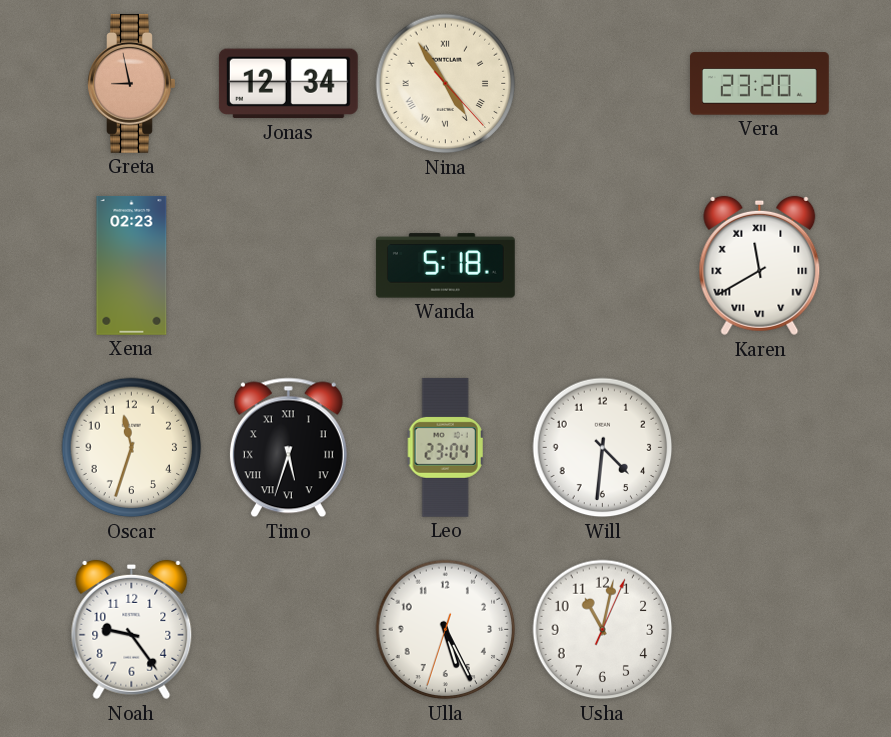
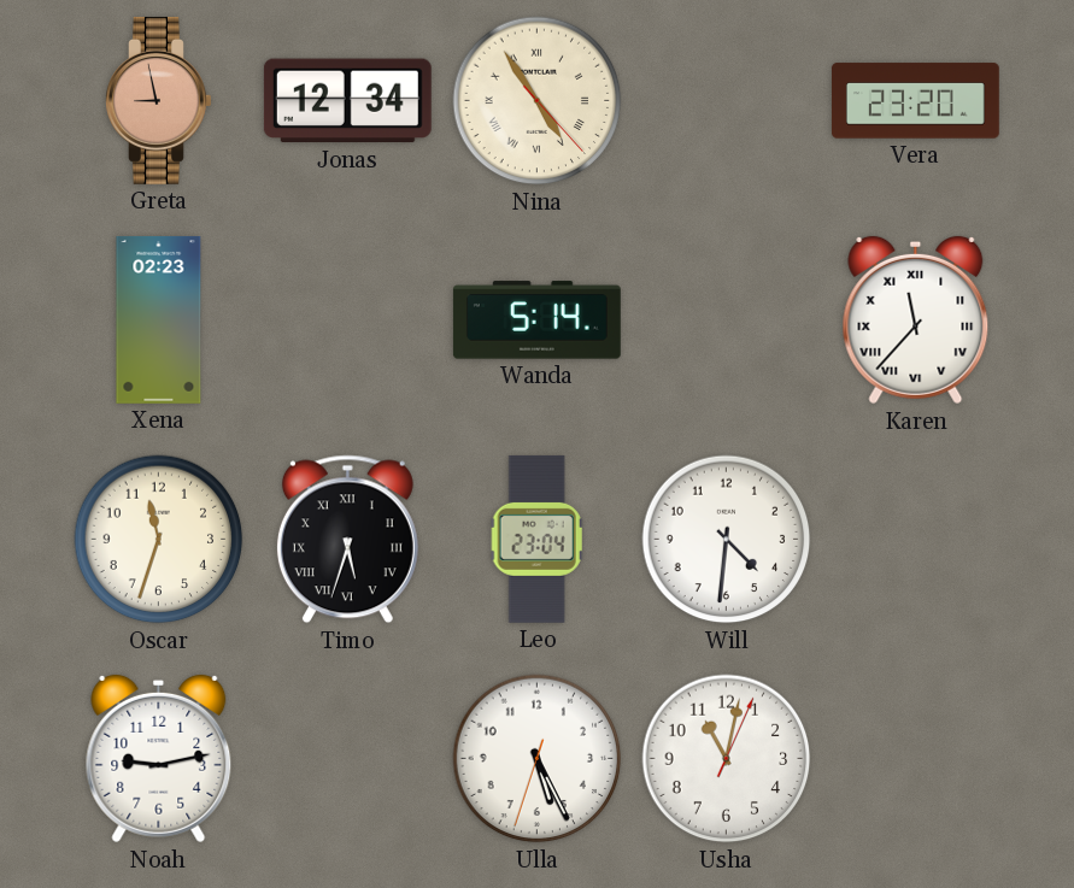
Wanda: 5:18 -> 5:14 (536, 320)
Karen: 11:40 -> 11:37 (916, 320)
Noah: 9:24 -> 9:13 (159, 759)
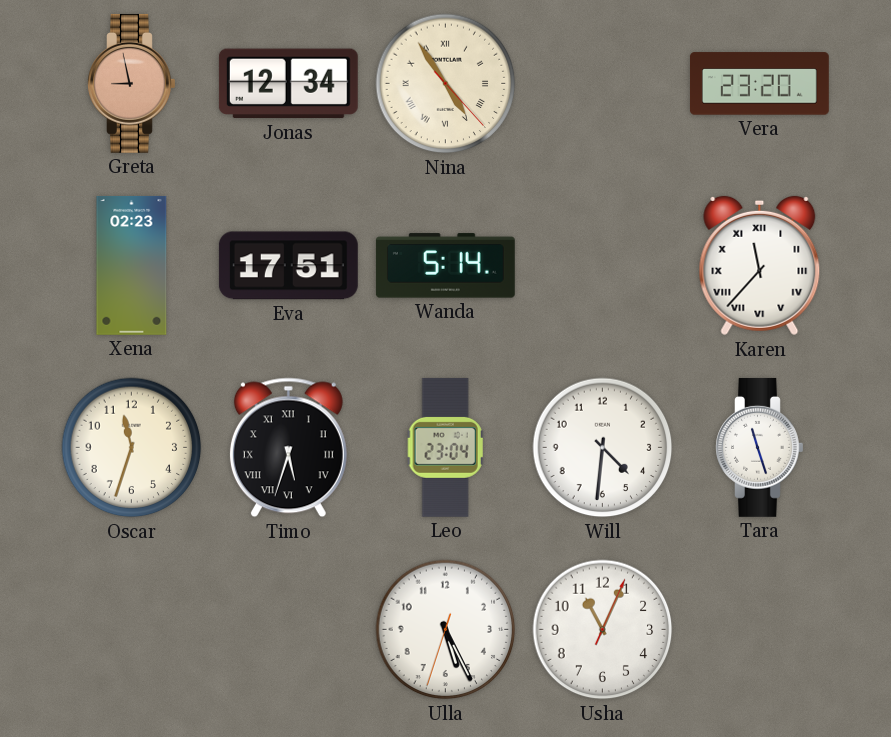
Eva: none -> 17:51 (288, 266)
Tara: none -> 11:27 (760, 447)
Noah: 9:13 -> none (159, 759)
Usha: 11:02 -> 11:04 (603, 630)
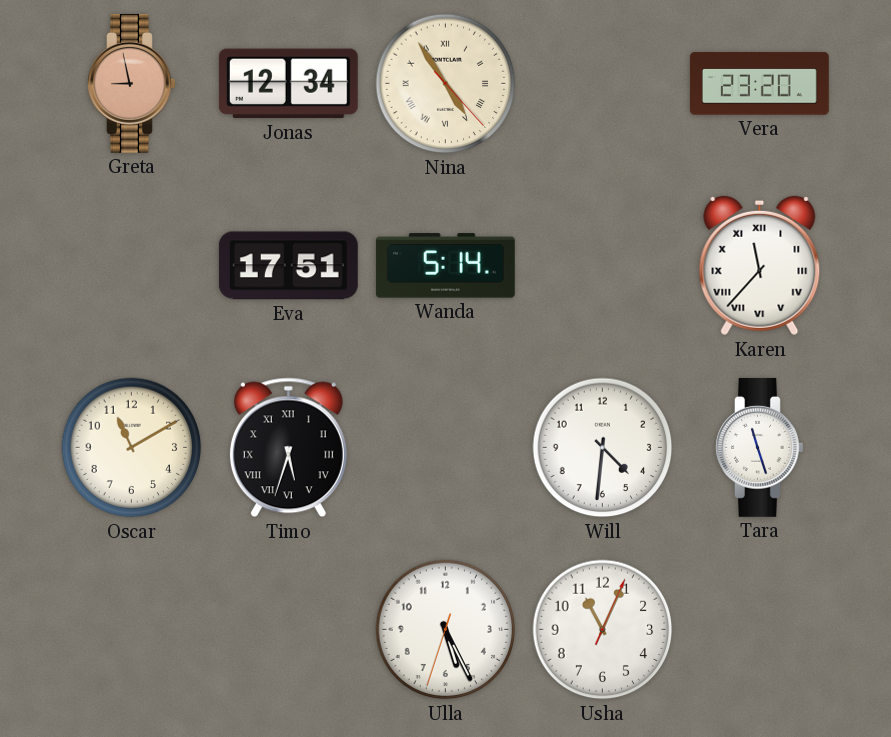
Xena: 02:23 -> none (132, 265)
Oscar: 11:33 -> 11:10 (132, 448)
Leo: 23:04 -> none (446, 447)
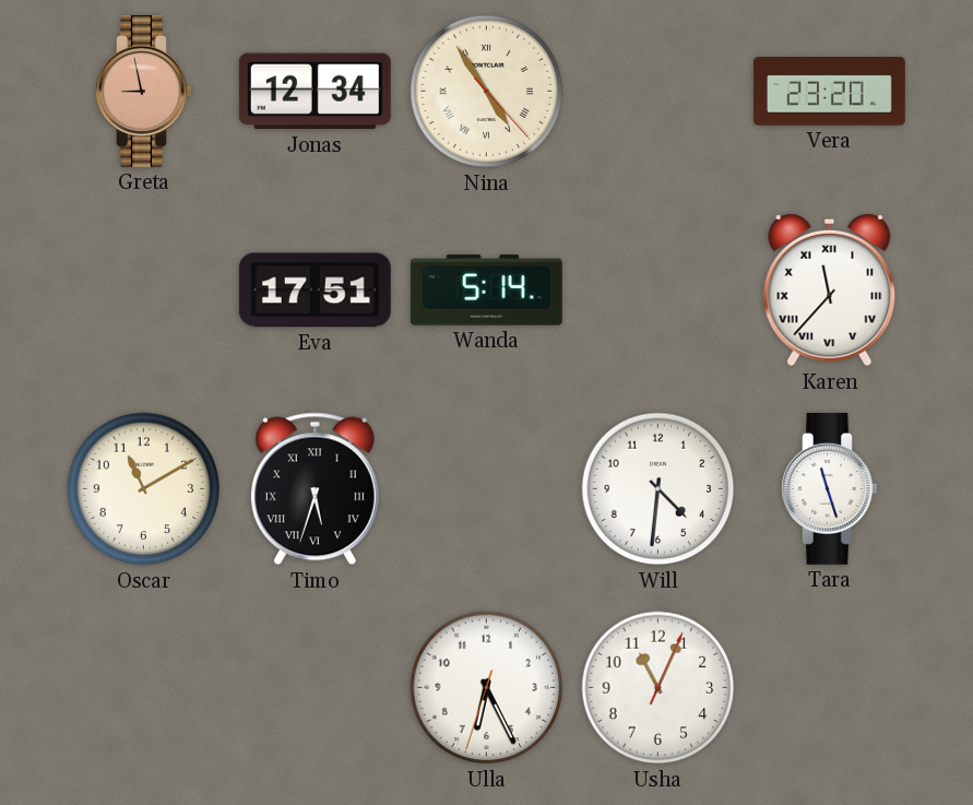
Ulla: 5:25 -> 6:25 (487, 688)
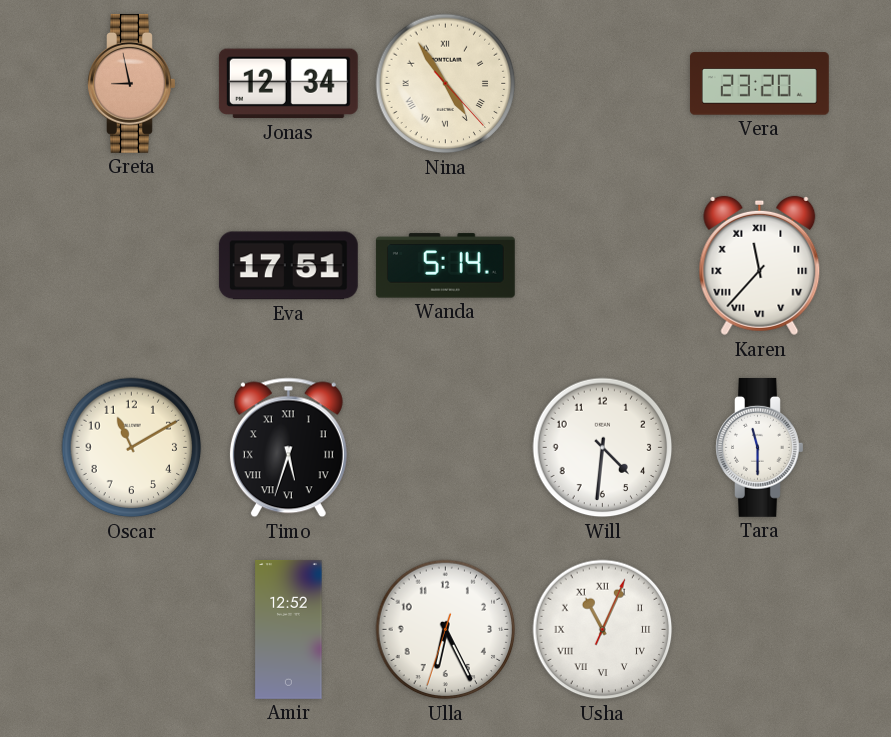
Tara: 11:27 -> 11:30 (760, 447)
Amir: none -> 12:52 (289, 629)
Usha numerals: Arabic -> Roman (603, 630)
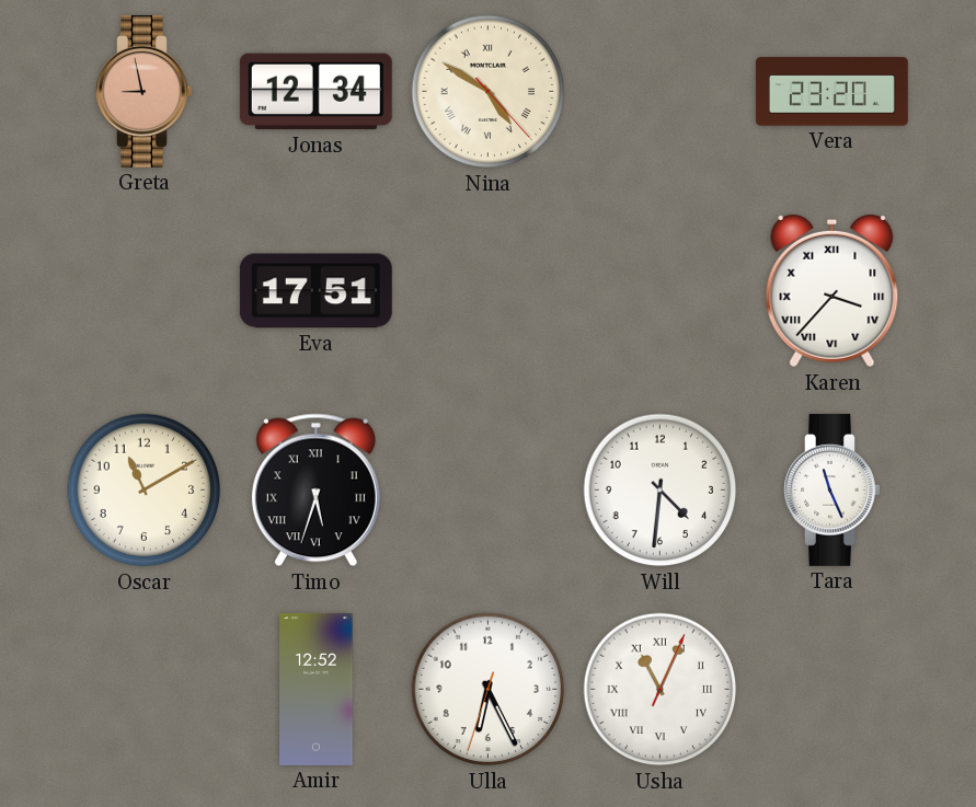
Nina: 4:54 -> 4:50 (489, 92)
Wanda: 5:14 -> none (445, 266)
Karen: 11:37 -> 3:37 (833, 291)
Tara: 11:30 -> 11:26 (833, 489)
